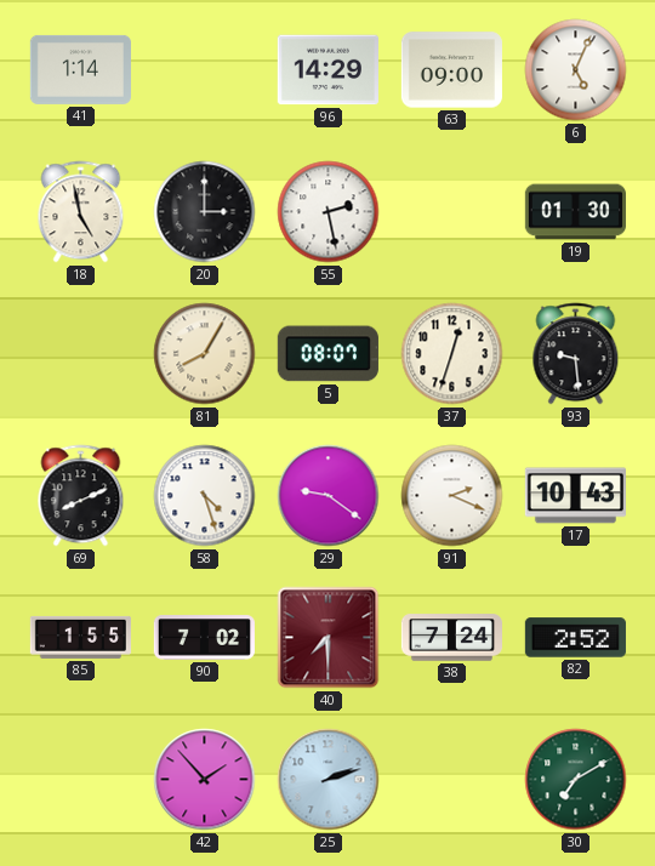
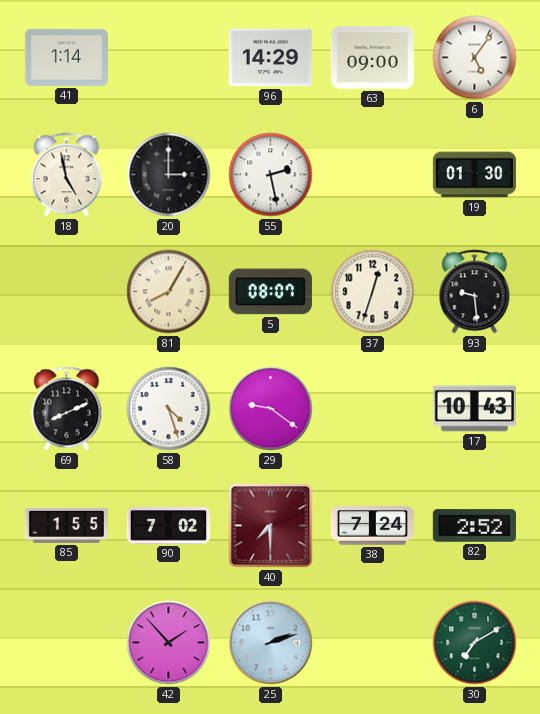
6: 5:04 -> 5:06 (475, 58)
91: 2:19 -> none (452, 496)
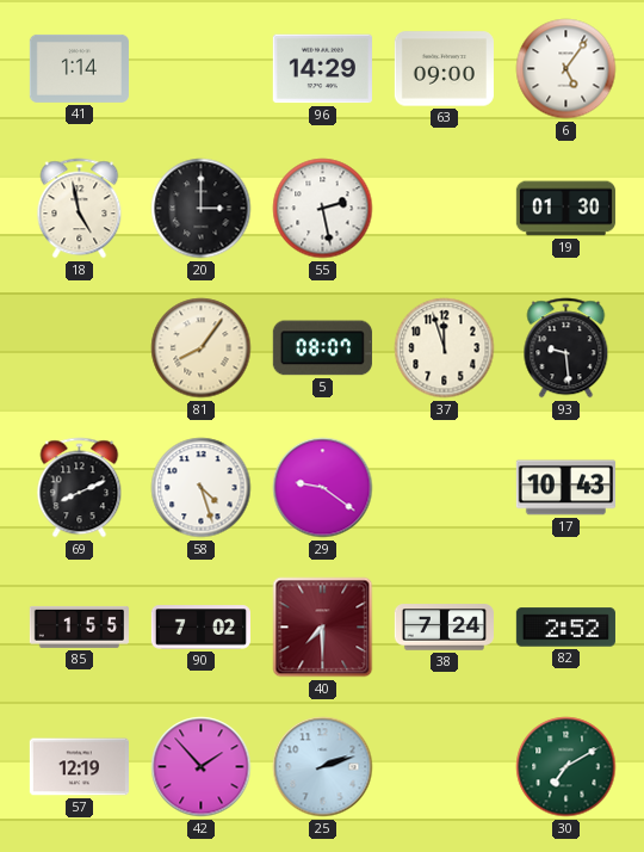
81: 8:05 -> 8:06 (202, 348)
37: 12:33 -> 11:57 (445, 348)
57: none -> 12:19 (79, 767)
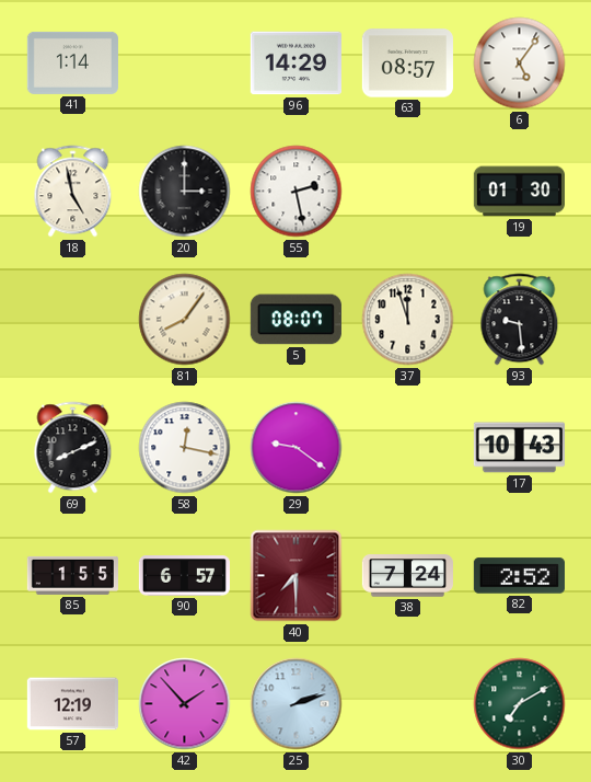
63: 09:00 -> 08:57 (407, 64)
58: 4:27 -> 12:17 (185, 448)
90: 7:02 -> 6:57 (184, 576)
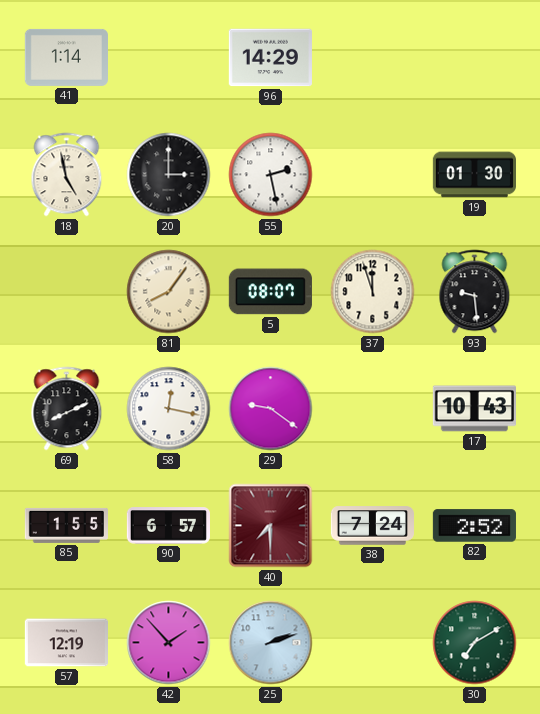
63: 08:57 -> none (407, 64)
6: 5:06 -> none (520, 64)
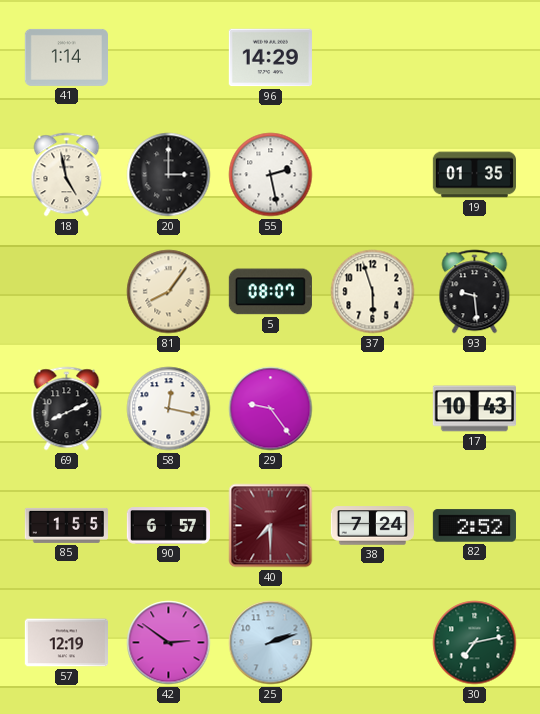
19: 01:30 -> 01:35 (474, 175)
37: 11:57 -> 5:57 (373, 292)
29: 9:21 -> 9:24 (271, 409)
42: 1:53 -> 2:51 (169, 643)
30: 7:10 -> 7:13 (475, 643)
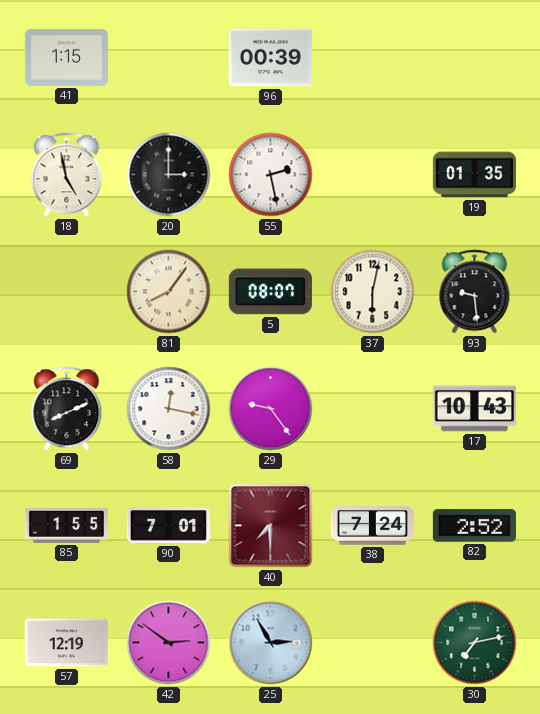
41: 1:14 -> 1:15 (66, 57)
96: 14:29 -> 00:39 (270, 58)
37: 5:57 -> 6:02 (373, 292)
90: 6:57 -> 7:01 (168, 526)
25: 2:12 -> 2:55 (271, 643)
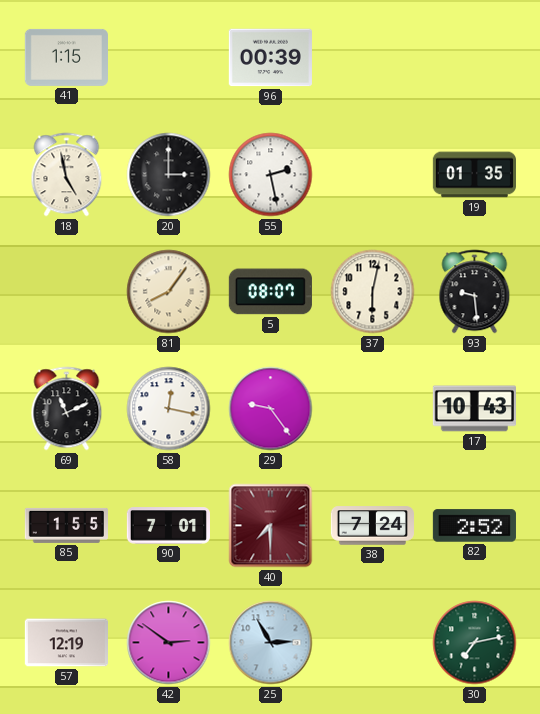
69: 8:11 -> 11:11 (67, 409)
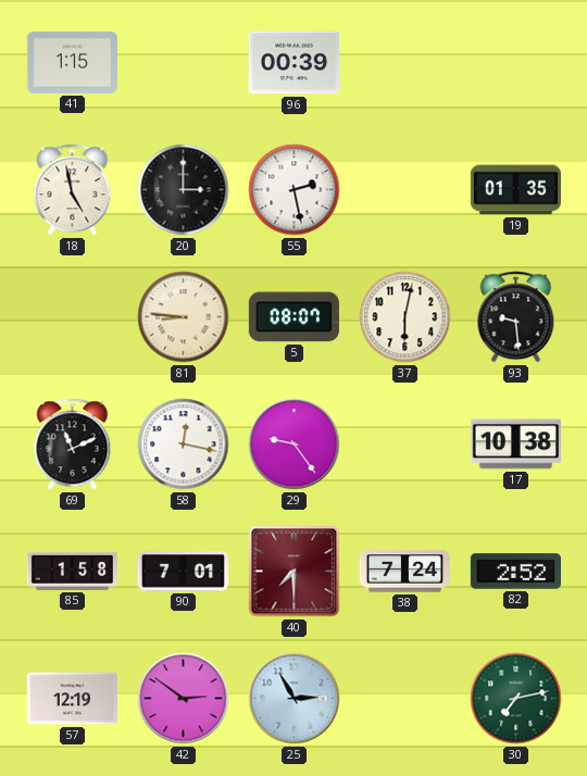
81: 8:06 -> 8:46 (184, 317)
17: 10:43 -> 10:38 (515, 445)
85: 1:55 -> 1:58 (72, 571)
